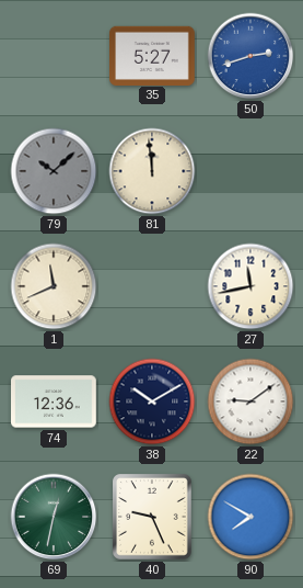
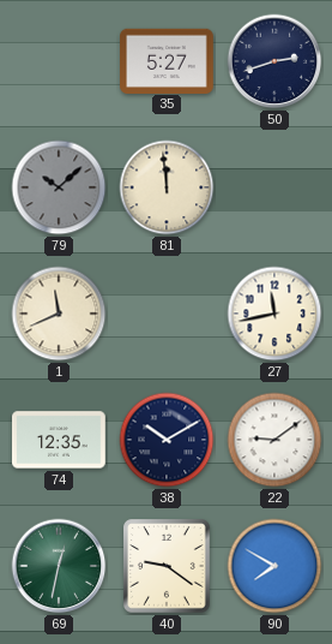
50 dial: blue -> navy (274, 61)
74: 12:36 -> 12:35 (59, 440)
40: 9:26 -> 9:21 (168, 567)
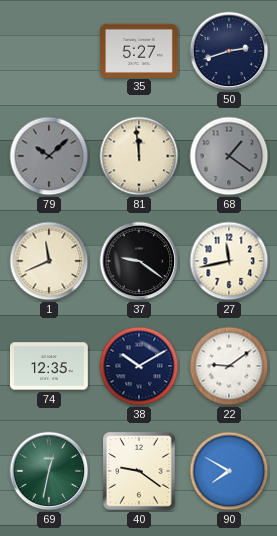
68: none -> 1:21 (229, 156)
37: none -> 9:21 (139, 261)
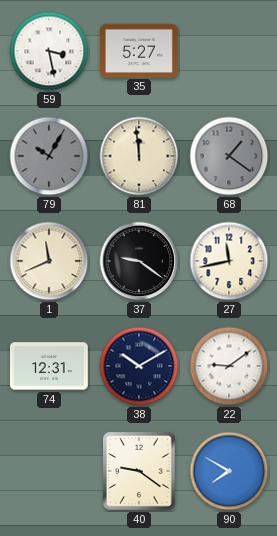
59: none -> 3:28 (49, 51)
50: 2:42 -> none (229, 51)
79: 10:08 -> 10:05 (49, 156)
74: 12:35 -> 12:31 (49, 366)
69: 12:32 -> none (49, 471)
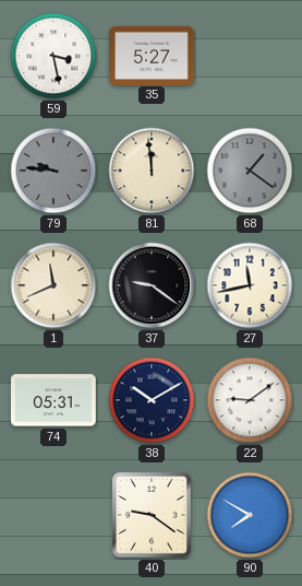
79: 10:05 -> 9:46 (53, 171)
74: 12:31 -> 05:31 (53, 400)
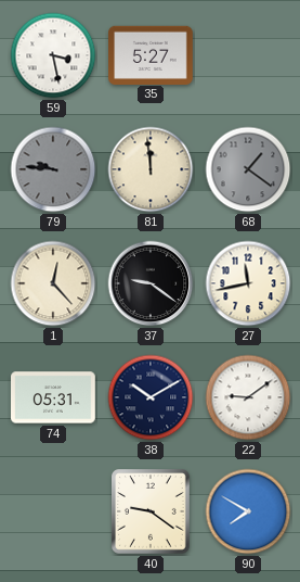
1: 11:41 -> 12:23 (53, 283)
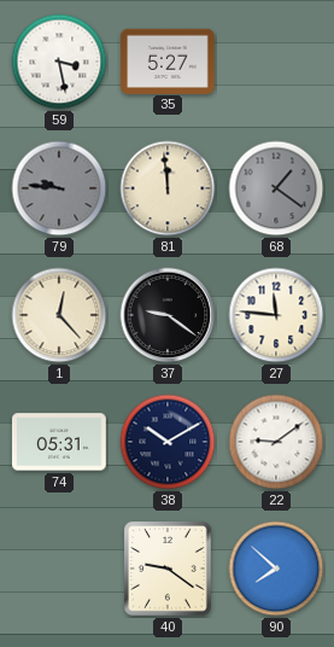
27: 11:43 -> 11:46 (276, 315)
90: 7:50 -> 7:52 (276, 569)
